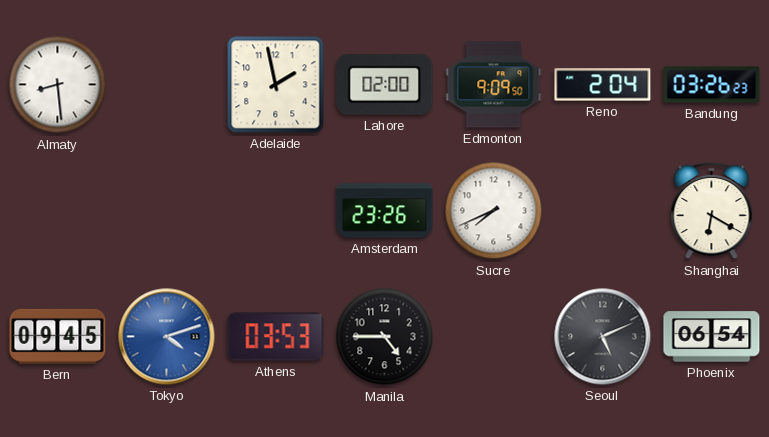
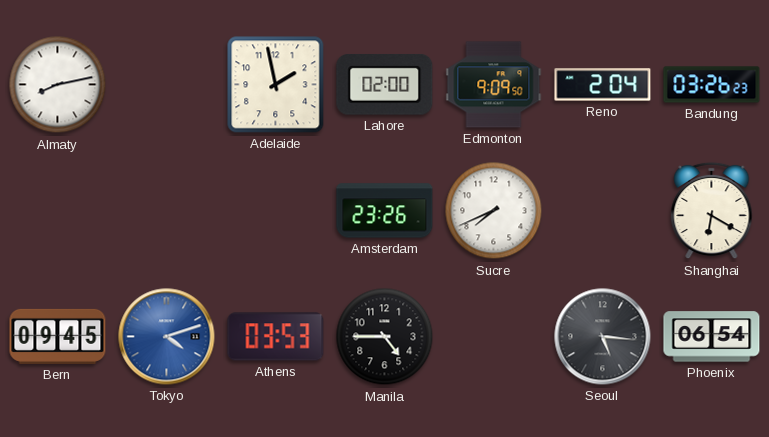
Almaty: 8:29 -> 8:13 (58, 85)
Seoul: 5:11 -> 5:16 (603, 337)
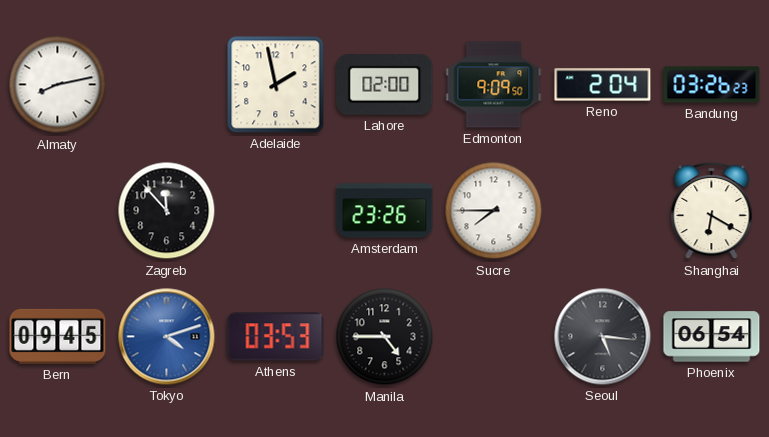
Zagreb: none -> 11:53 (167, 211)
Sucre: 7:41 -> 7:45 (494, 211)
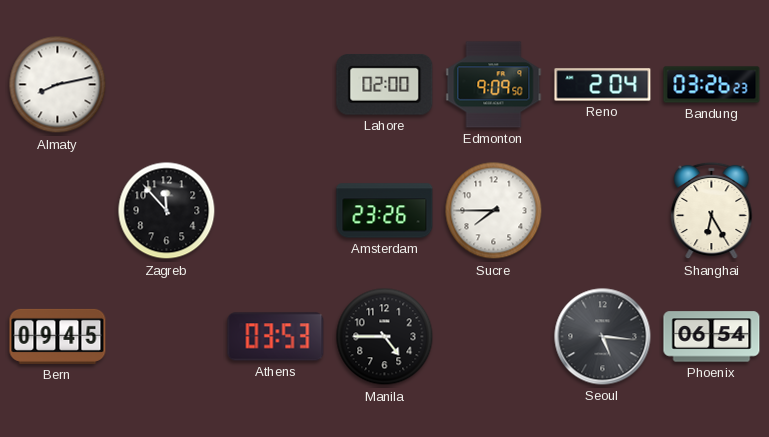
Adelaide: 1:58 -> none (276, 85)
Shanghai: 6:20 -> 6:25 (712, 211)
Tokyo: 4:12 -> none (167, 337)
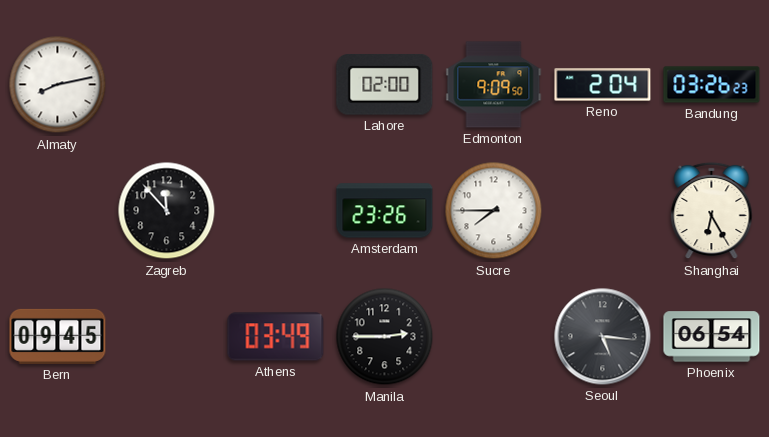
Athens: 03:53 -> 03:49 (276, 337)
Manila: 4:45 -> 2:45 (385, 337)
